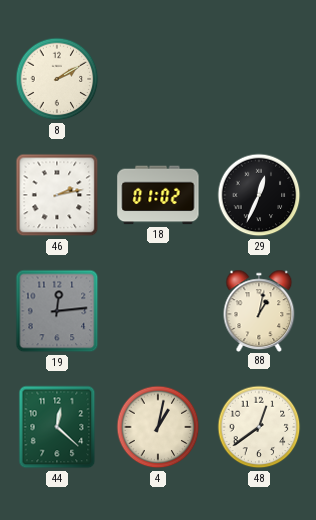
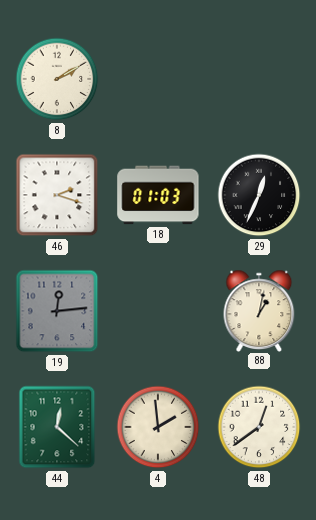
46: 2:13 -> 2:18 (57, 195)
18: 01:02 -> 01:03 (158, 195)
4: 1:02 -> 1:59 (158, 427)
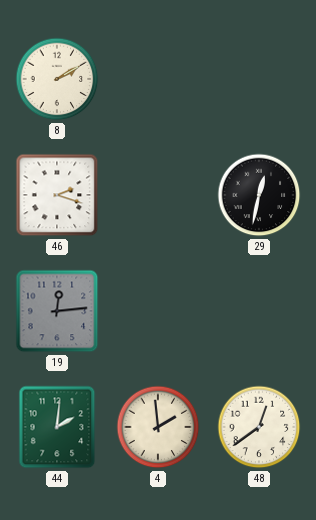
18: 01:03 -> none (158, 195)
29: 12:34 -> 12:32 (259, 195)
88: 1:02 -> none (259, 310)
44: 12:22 -> 2:01 (57, 427)
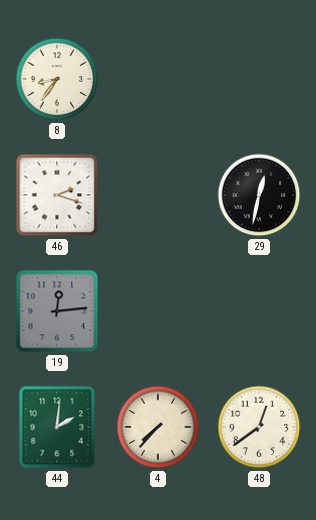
8: 2:10 -> 8:36 (57, 79)
4: 1:59 -> 7:37 (158, 427)
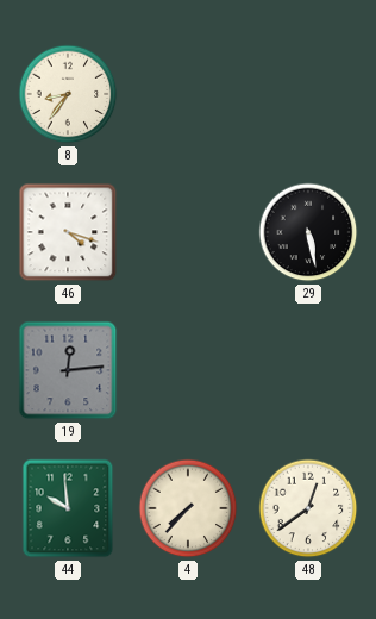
46: 2:18 -> 4:18 (68, 232)
29: 12:32 -> 5:28 (308, 232)
44: 2:01 -> 9:59 (68, 508)
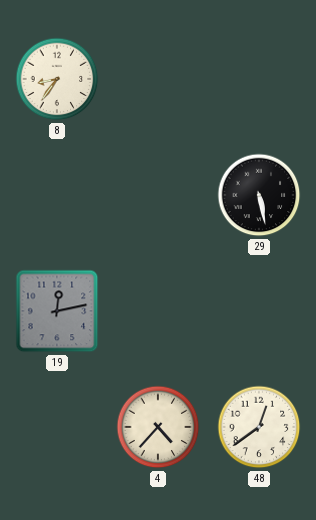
46: 4:18 -> none (68, 232)
19: 12:14 -> 12:13 (57, 311)
44: 9:59 -> none (68, 508)
4: 7:37 -> 4:37 (158, 427)
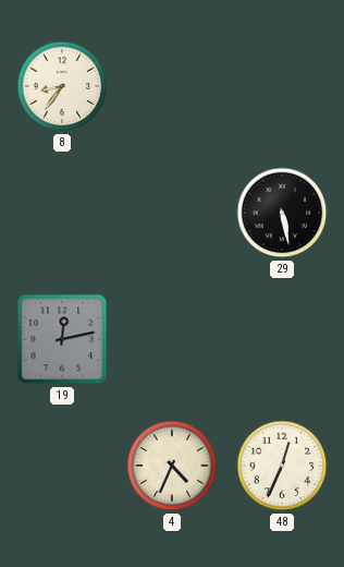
4: 4:37 -> 4:34 (172, 466)
48: 12:39 -> 12:34 (282, 466)
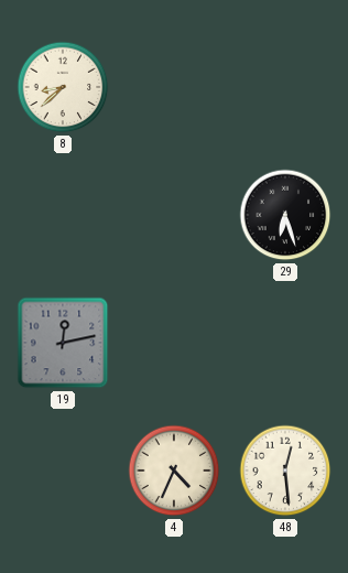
8: 8:36 -> 8:38 (63, 87)
29: 5:28 -> 6:27 (285, 215)
48: 12:34 -> 12:29 (285, 471)
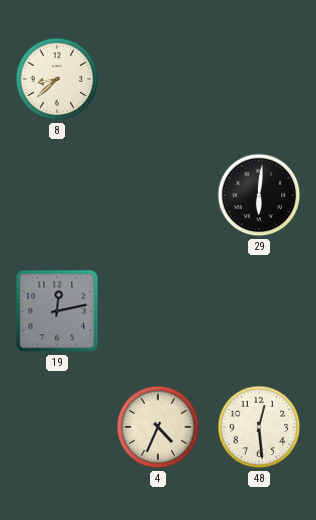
29: 6:27 -> 6:01 (259, 195)
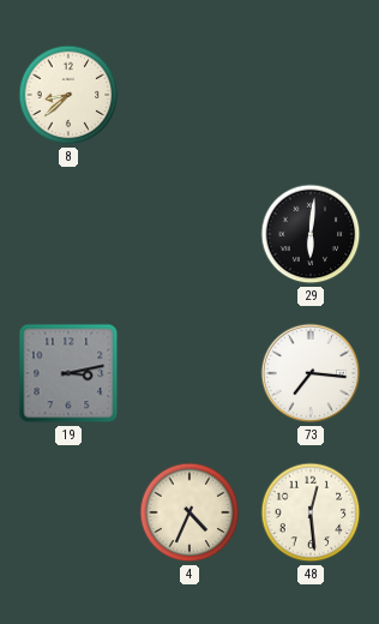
19: 12:13 -> 3:13 (68, 373)
73: none -> 7:16 (311, 373)
